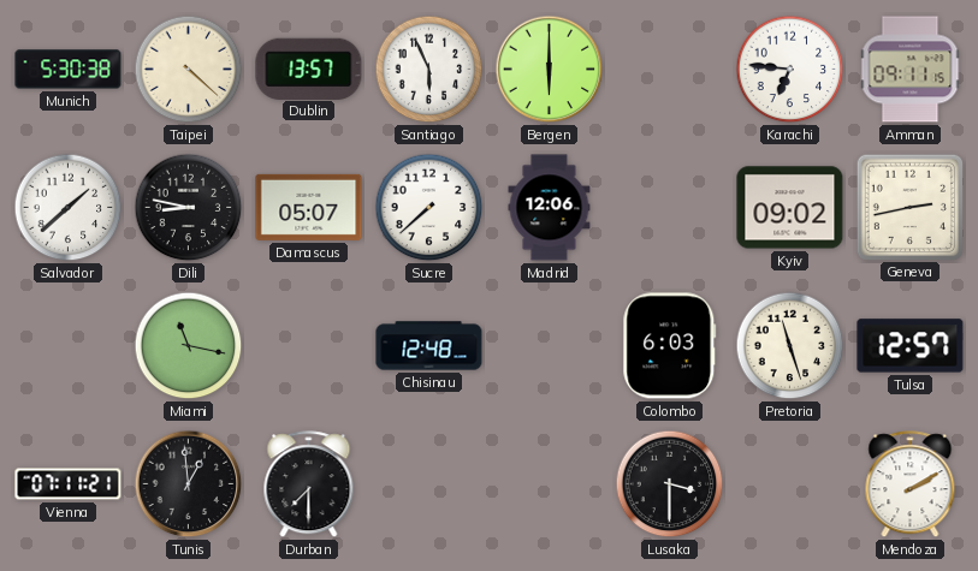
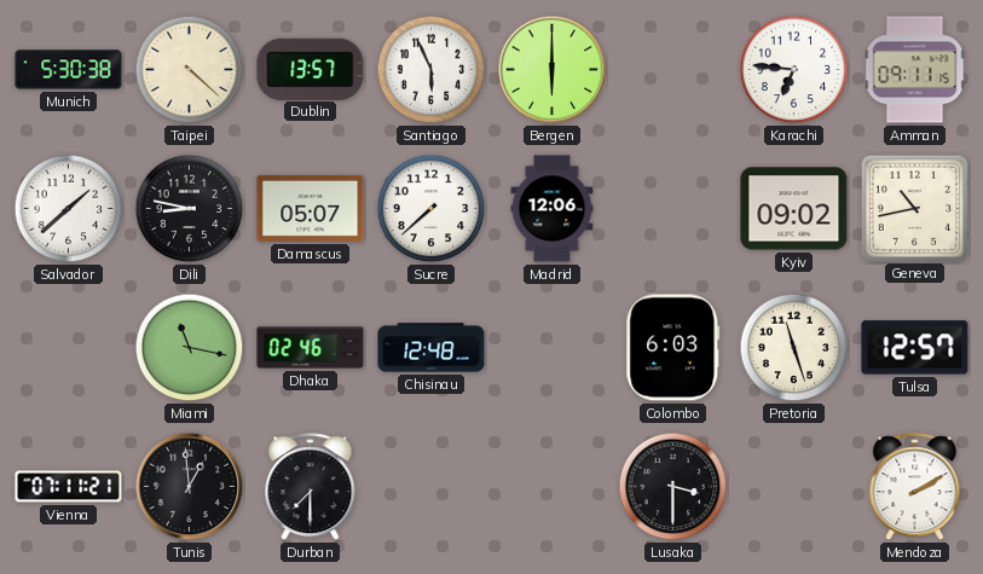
Geneva: 2:43 -> 10:43 (914, 208)
Dhaka: none -> 02:46 (311, 348)
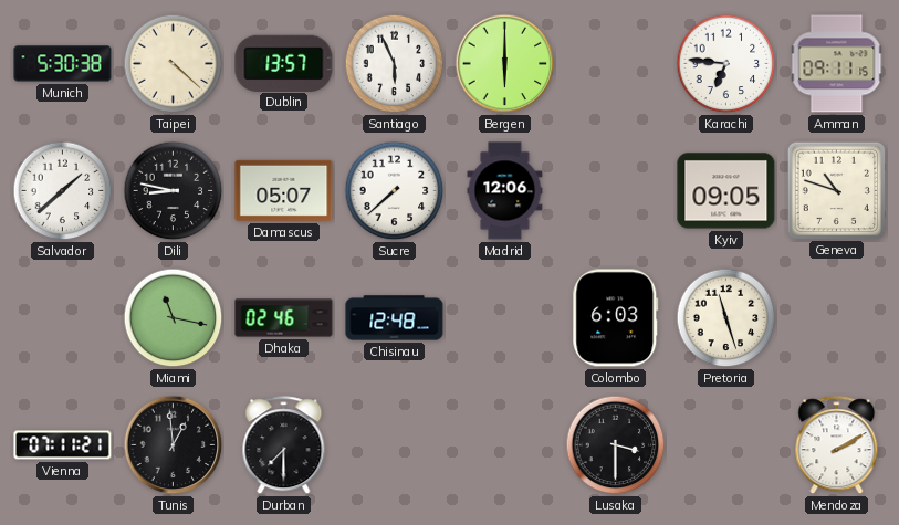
Kyiv: 09:02 -> 09:05 (726, 191)
Geneva: 10:43 -> 10:48 (836, 190)
Tulsa: 12:57 -> none (915, 348)
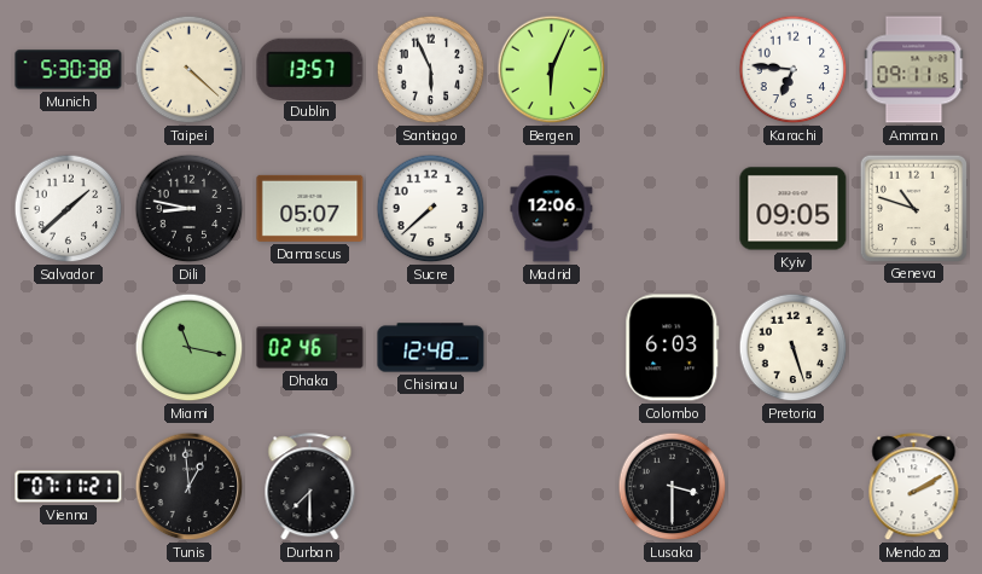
Bergen: 6:00 -> 6:04 (552, 70)
Pretoria: 11:27 -> 5:27 (794, 348)
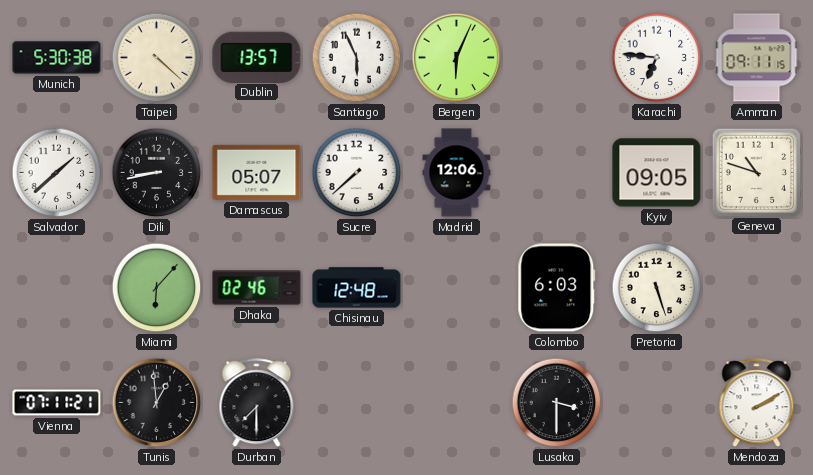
Dili: 8:47 -> 8:43 (157, 173)
Miami: 11:17 -> 6:07 (157, 288)
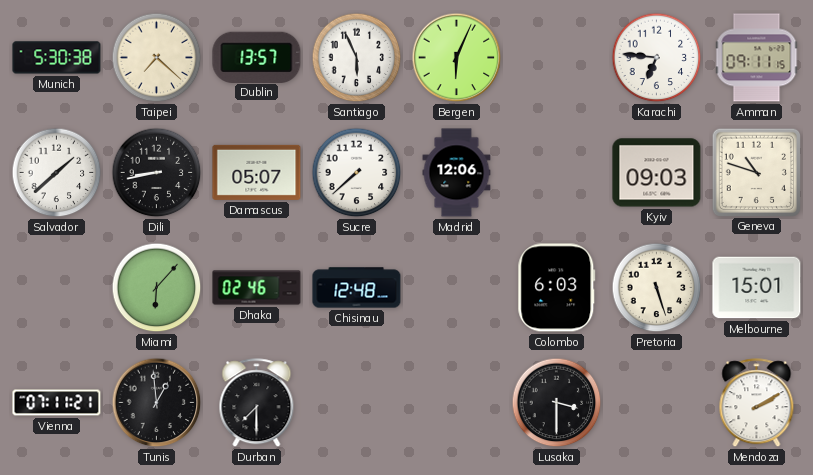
Taipei: 4:22 -> 7:22 (157, 58)
Kyiv: 09:05 -> 09:03 (657, 173)
Melbourne: none -> 15:01 (757, 288)
